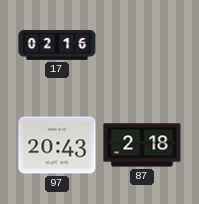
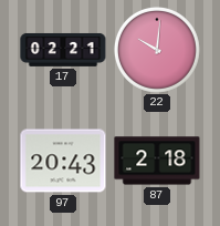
17: 02:16 -> 02:21 (63, 50)
22: none -> 10:01 (157, 50)
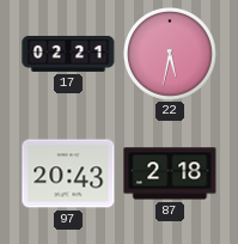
22: 10:01 -> 5:32 (170, 54)
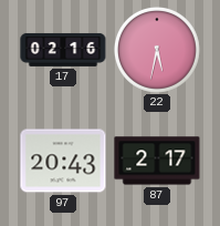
17: 02:21 -> 02:16 (63, 50)
87: 2:18 -> 2:17 (157, 161)
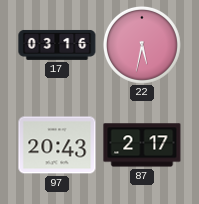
17: 02:16 -> 03:16 (57, 45)
